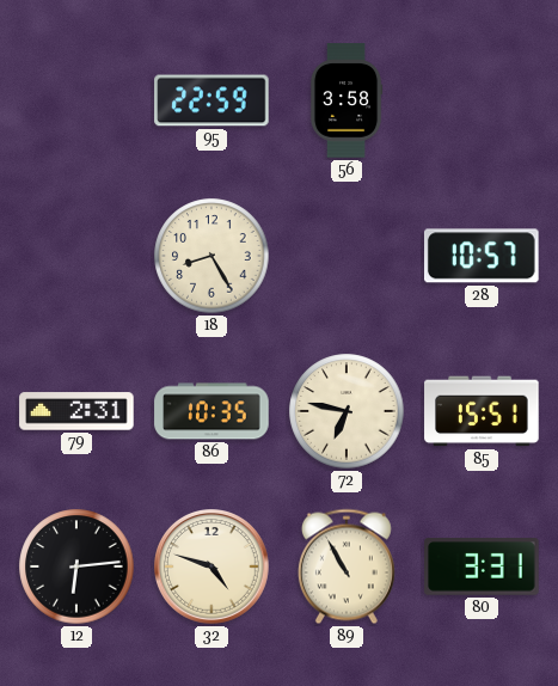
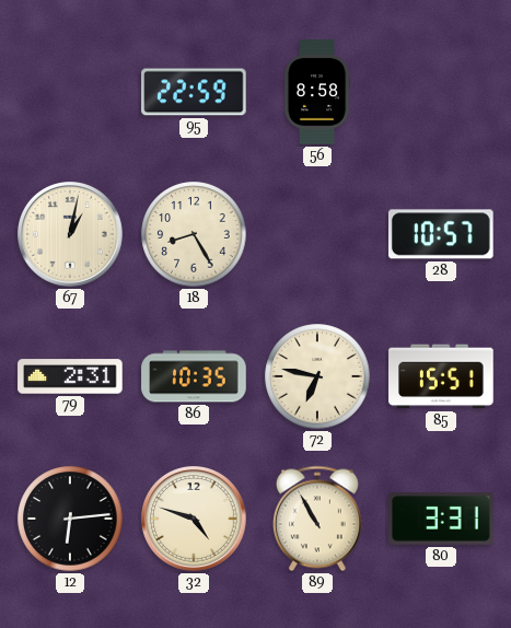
56: 3:58 -> 8:58 (317, 92)
67: none -> 1:02 (71, 235)
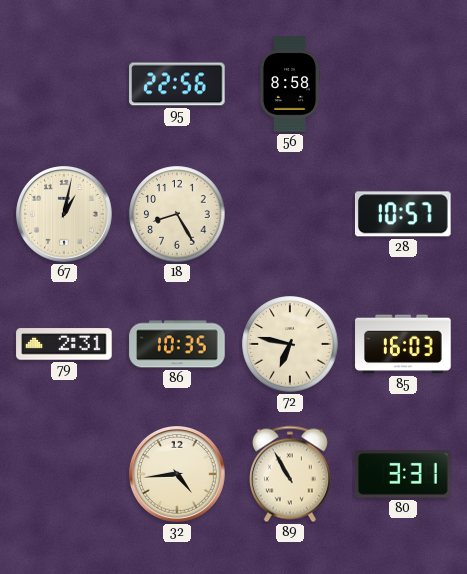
95: 22:59 -> 22:56 (177, 84)
85: 15:51 -> 16:03 (403, 344)
12: 6:14 -> none (70, 519)
32: 4:48 -> 4:44 (178, 475)
